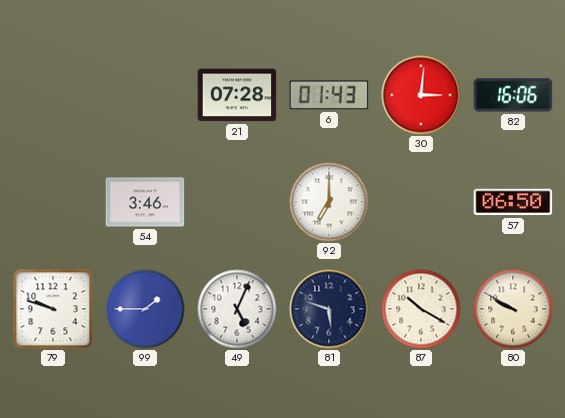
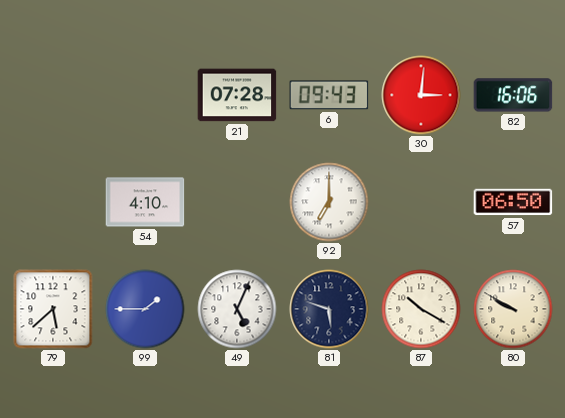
6: 01:43 -> 09:43 (329, 95)
54: 3:46 -> 4:10 (145, 202)
79: 9:48 -> 5:38 (53, 309)
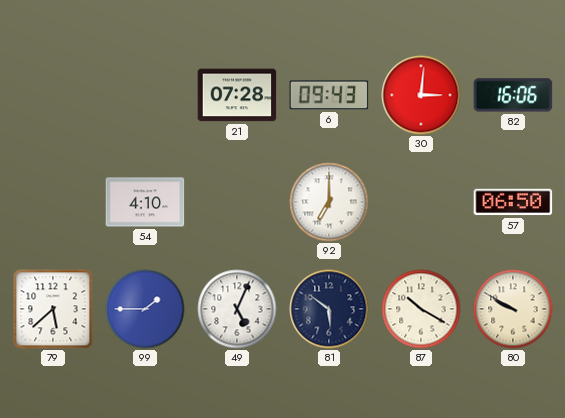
81: 5:48 -> 5:51 (329, 309)
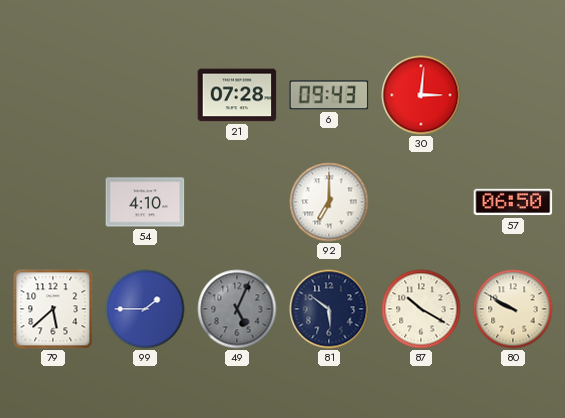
82: 16:06 -> none (513, 95)
49 dial: white -> grey (237, 309)
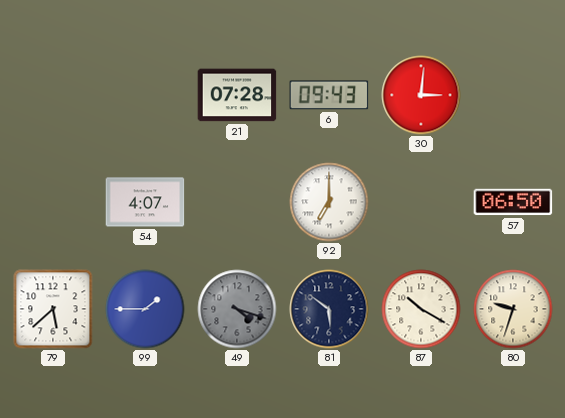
54: 4:10 -> 4:07 (145, 202)
49: 5:04 -> 4:18 (237, 309)
80: 9:50 -> 9:33 (513, 309)
